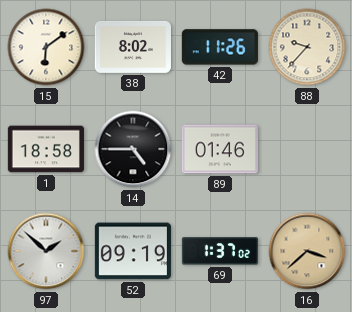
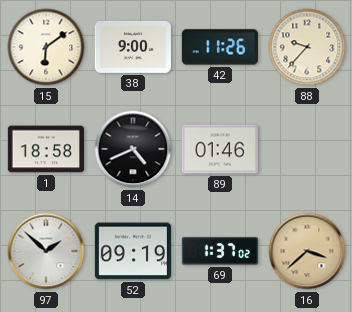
38: 8:02 -> 9:00 (133, 47)
14: 4:45 -> 4:41 (133, 149)
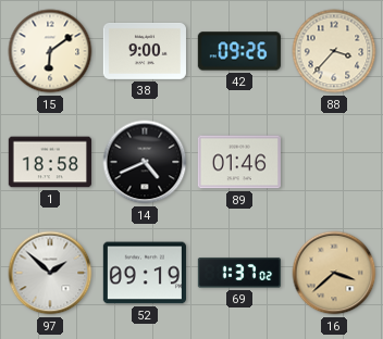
42: 11:26 -> 09:26 (239, 51)
88: 9:37 -> 3:37 (334, 51)
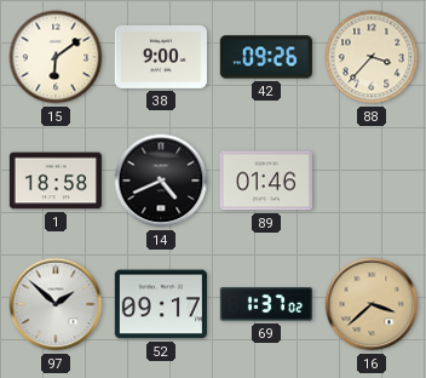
52: 09:19 -> 09:17 (161, 304)
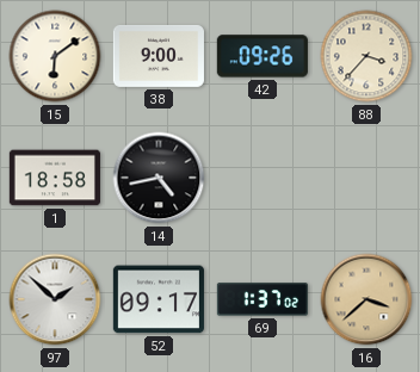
14: 4:41 -> 4:43 (159, 178)
89: 01:46 -> none (266, 181)
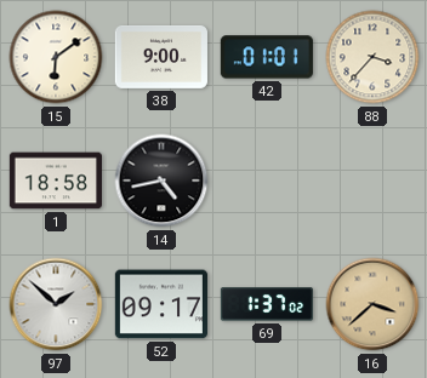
42: 09:26 -> 01:01 (267, 57)
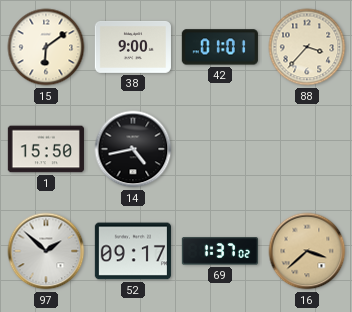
1: 18:58 -> 15:50 (46, 149)
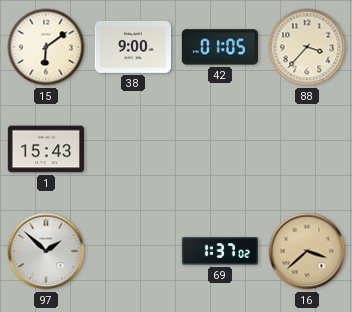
42: 01:01 -> 01:05 (220, 47)
1: 15:50 -> 15:43 (46, 149)
14: 4:43 -> none (133, 149)
52: 09:17 -> none (133, 251)
